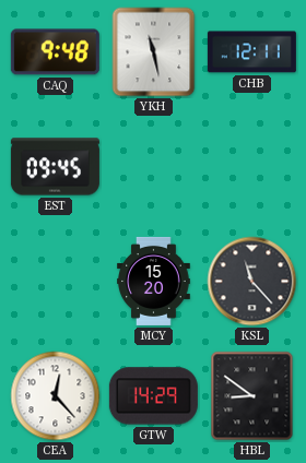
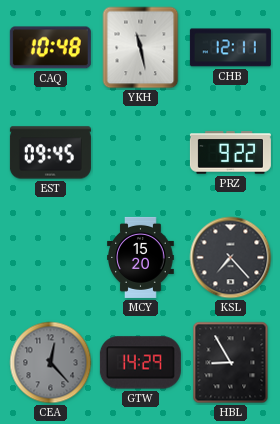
CAQ: 9:48 -> 10:48 (50, 48)
PRZ: none -> 9:22 (230, 153)
KSL: 11:23 -> 7:23 (231, 258)
CEA dial: white -> grey (51, 363)
HBL: 8:51 -> 8:55 (231, 363)
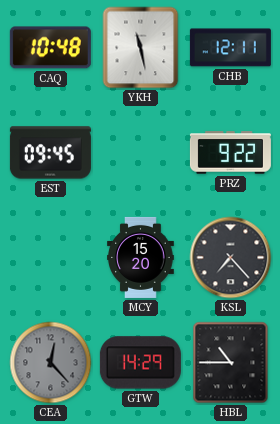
HBL: 8:55 -> 10:45 (231, 363)
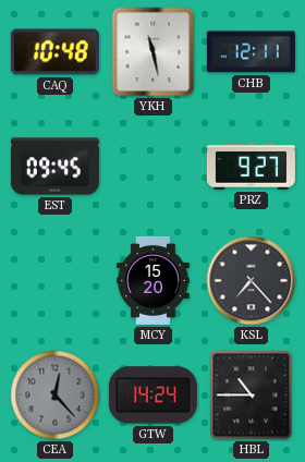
PRZ: 9:22 -> 9:27 (251, 167)
GTW: 14:29 -> 14:24 (152, 396)
